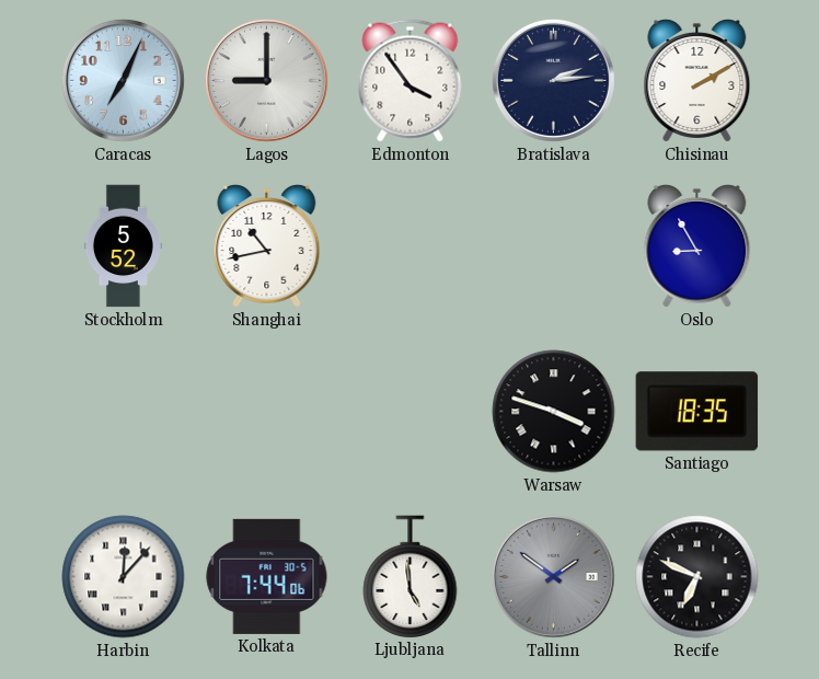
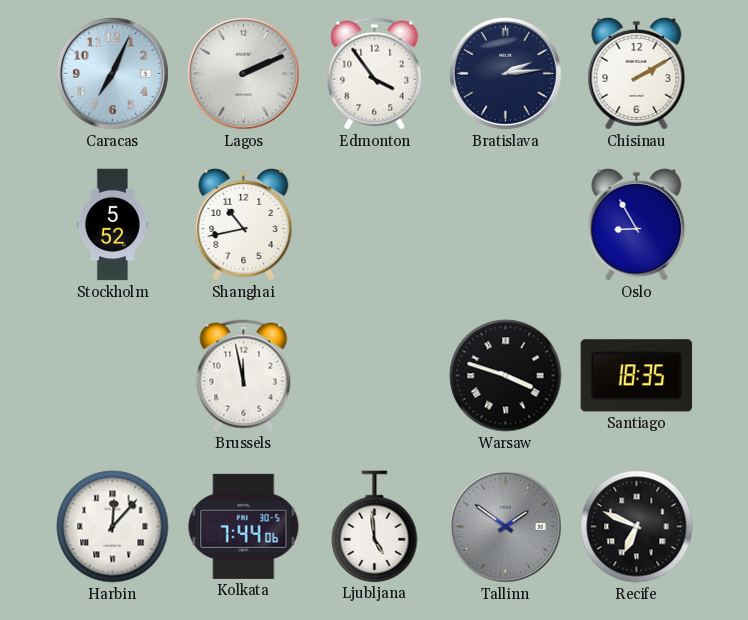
Lagos: 9:00 -> 2:11 (243, 73)
Brussels: none -> 11:58 (244, 376)
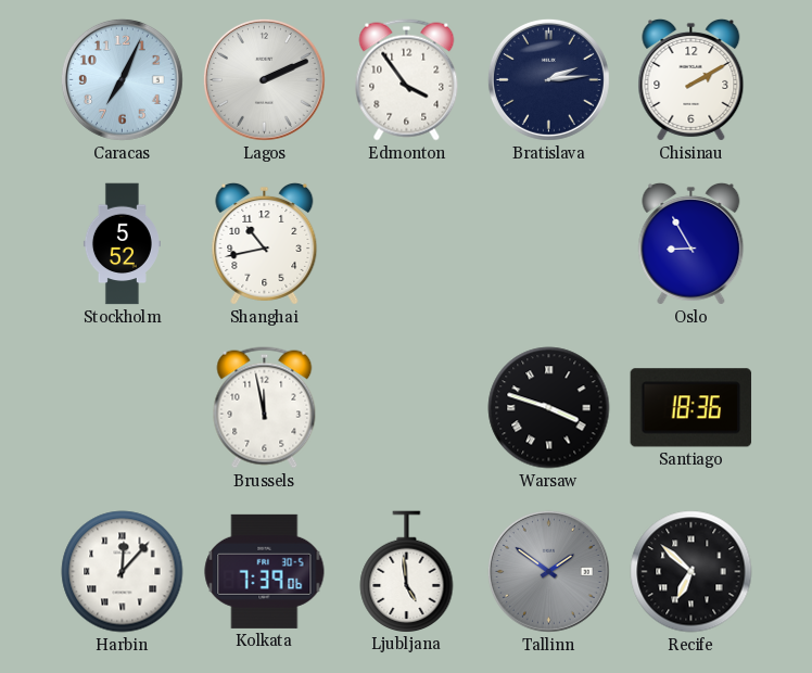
Santiago: 18:35 -> 18:36 (692, 408)
Kolkata: 7:44 -> 7:39 (265, 571)
Recife: 6:49 -> 6:52 (692, 572)
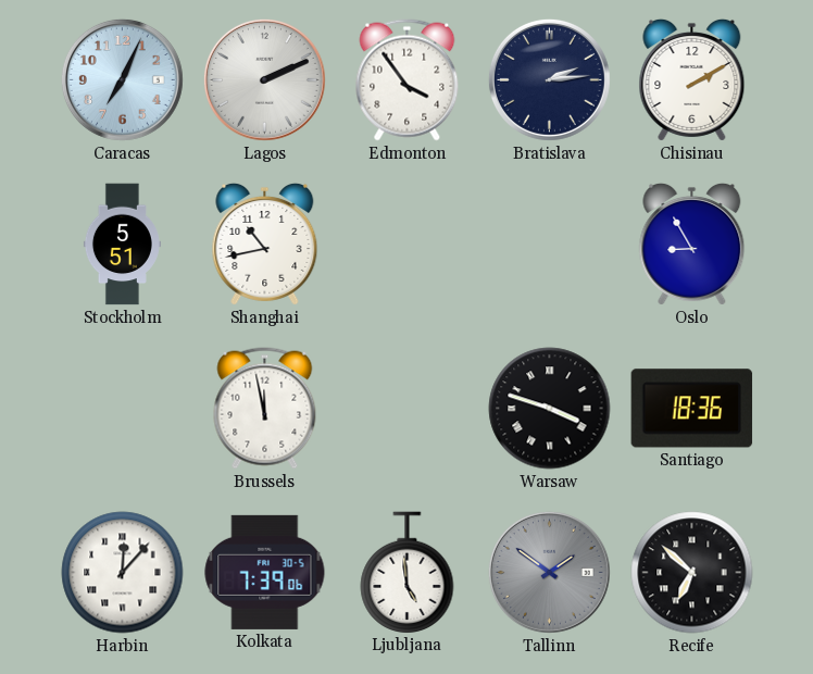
Stockholm: 5:52 -> 5:51 (122, 245)
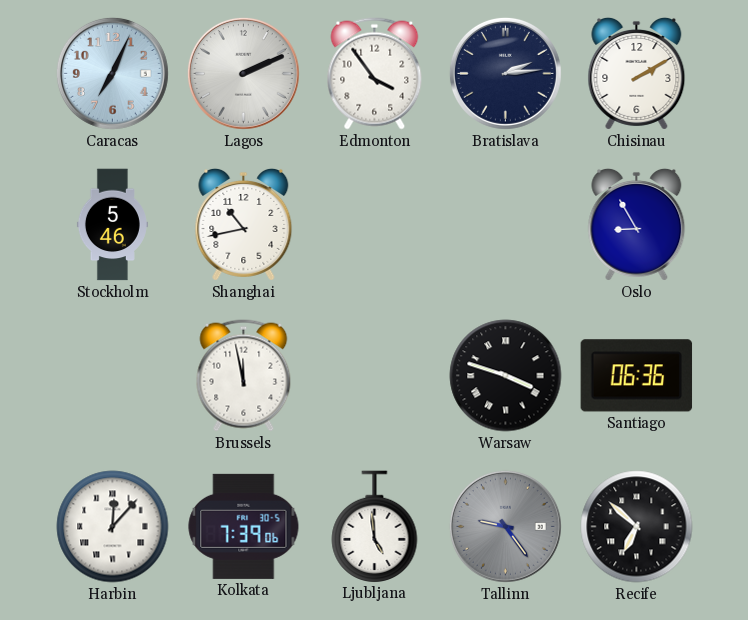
Stockholm: 5:51 -> 5:46 (112, 225)
Santiago: 18:36 -> 06:36 (637, 376)
Tallinn: 1:51 -> 9:24 (505, 526)
